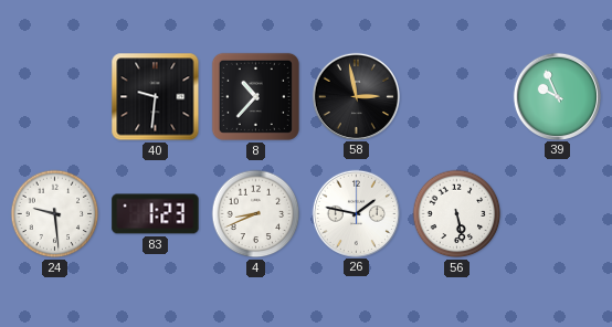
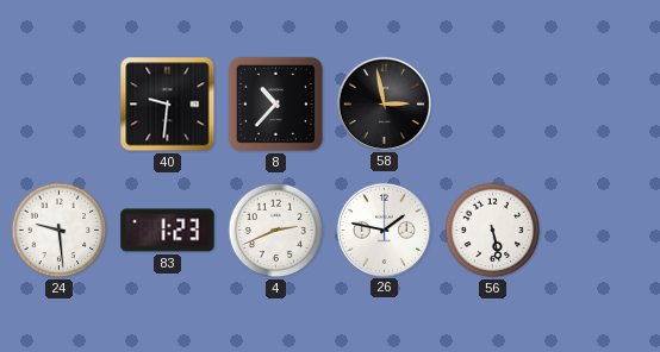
39: 9:56 -> none (557, 96)
4: 8:41 -> 2:41 (276, 231)
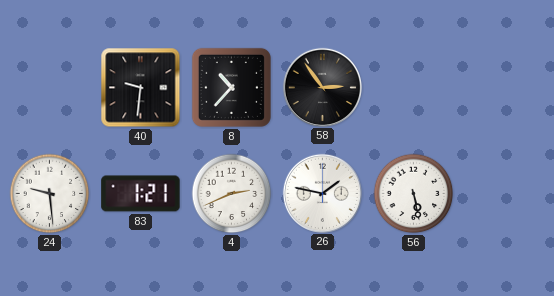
58: 2:58 -> 2:54 (322, 87)
83: 1:23 -> 1:21 (141, 194)
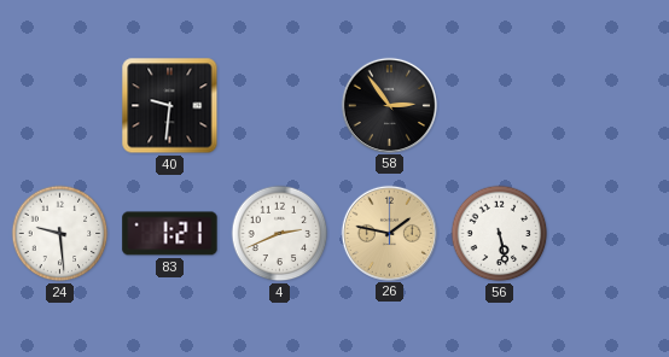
8: 10:37 -> none (231, 87)
26 dial: white -> champagne (389, 233)
